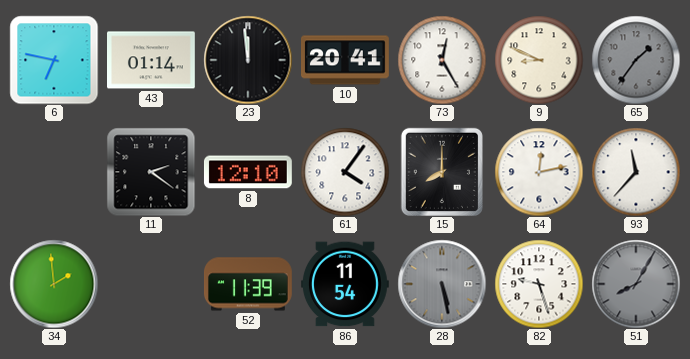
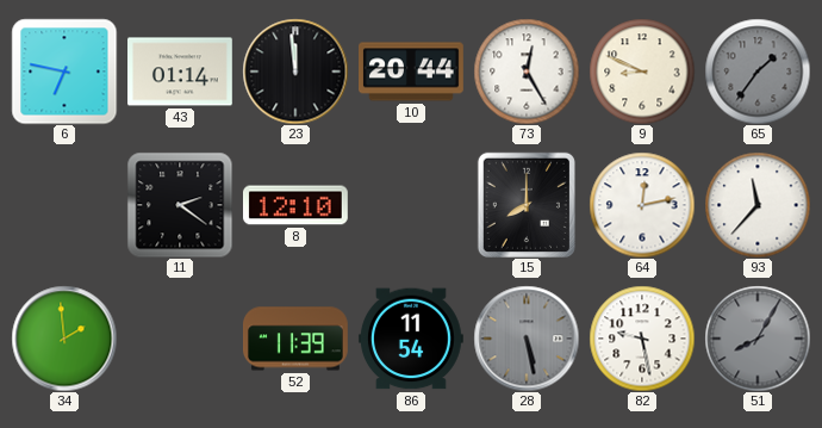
10: 20:41 -> 20:44 (412, 72)
61: 4:06 -> none (345, 172)
82: 9:27 -> 9:28 (642, 339)
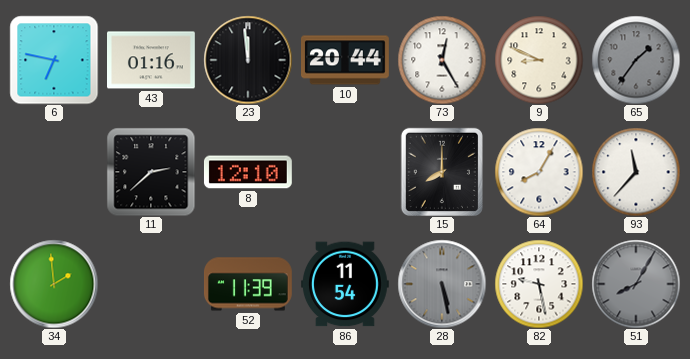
43: 01:14 -> 01:16 (152, 60)
11: 2:21 -> 2:38 (151, 172)
64: 12:13 -> 8:05 (539, 172)
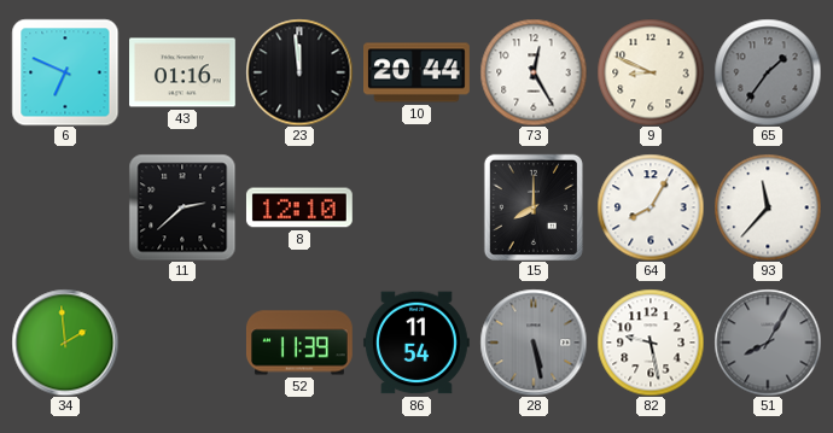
6: 6:47 -> 6:49 (65, 72)
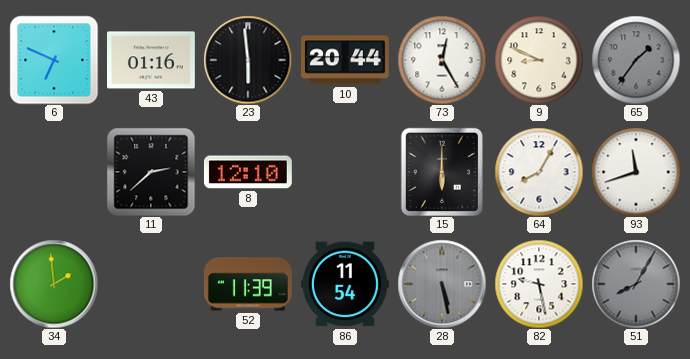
23: 11:59 -> 5:59 (248, 60)
15: 8:00 -> 6:00 (442, 172)
93: 11:37 -> 11:42 (636, 172)
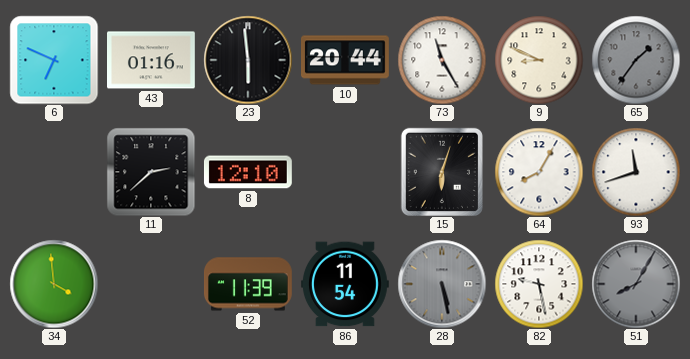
73: 12:25 -> 11:25 (442, 60)
15: 6:00 -> 6:03 (442, 172)
34: 1:59 -> 3:59 (54, 284)
